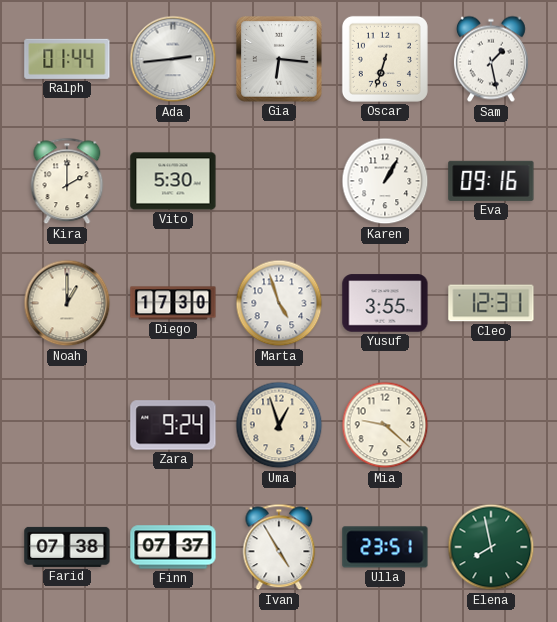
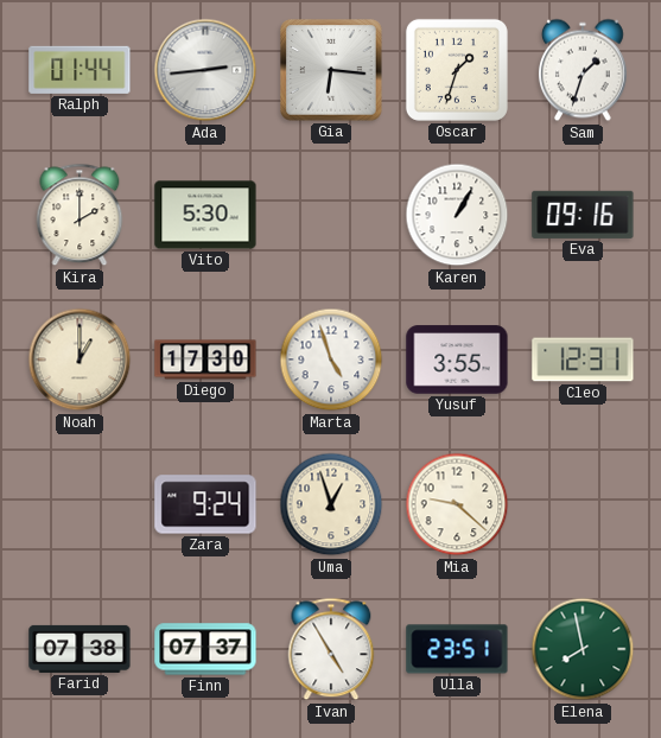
Oscar: 6:33 -> 1:33 (457, 70)
Sam: 1:28 -> 1:33 (583, 70)
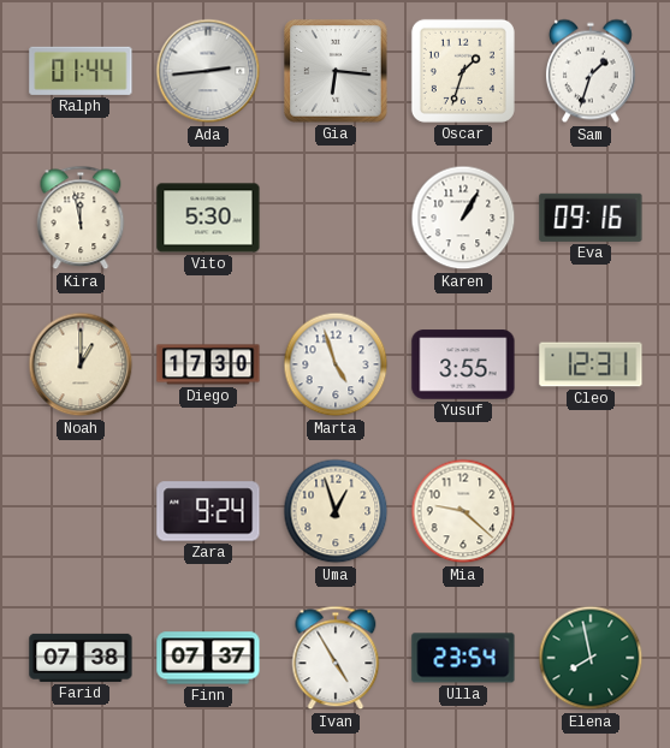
Kira: 2:00 -> 11:58 (81, 218)
Ulla: 23:51 -> 23:54 (463, 658)
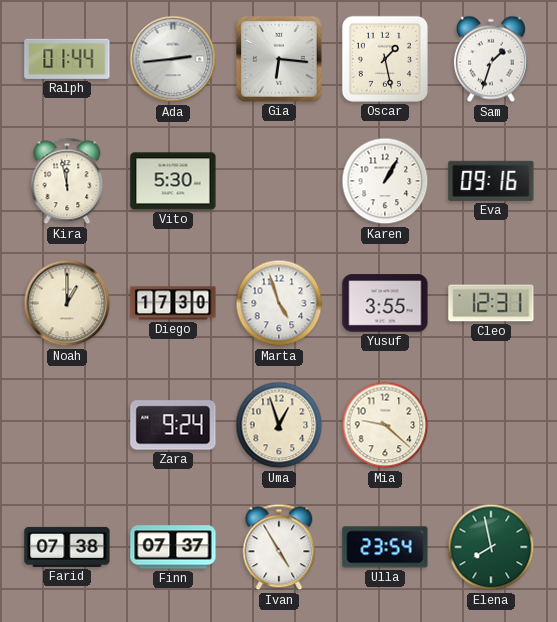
Oscar: 1:33 -> 1:28 (385, 59)
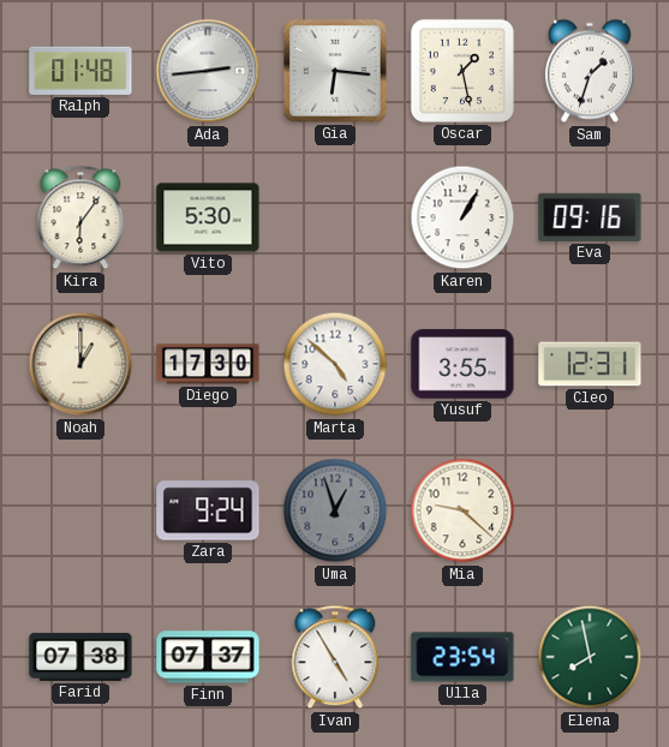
Ralph: 01:44 -> 01:48 (80, 71)
Kira: 11:58 -> 6:06 (80, 217)
Marta: 4:57 -> 4:52 (335, 364)
Uma dial: cream -> grey (335, 510)
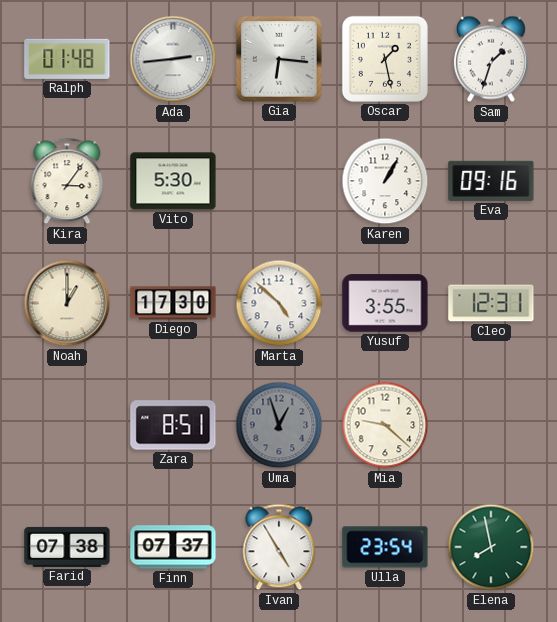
Kira: 6:06 -> 3:06 (67, 181)
Zara: 9:24 -> 8:51 (173, 425)
